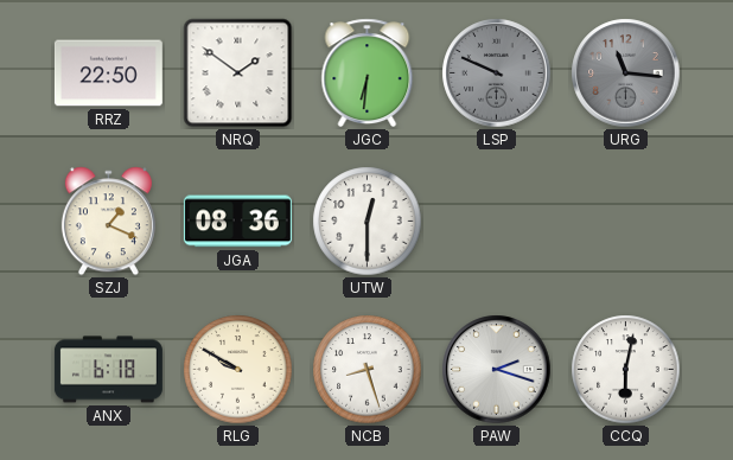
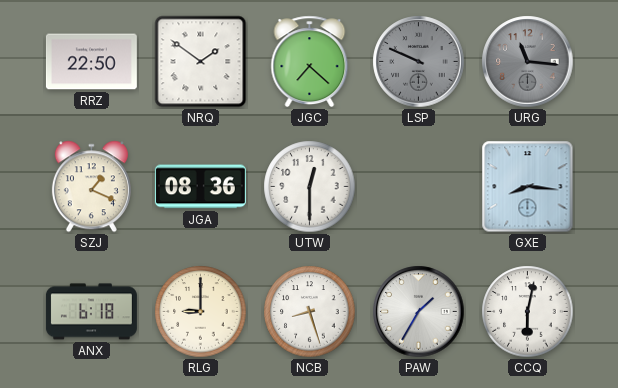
JGC: 6:31 -> 7:22 (310, 62)
GXE: none -> 8:16 (528, 187)
RLG: 9:50 -> 9:00 (201, 312)
PAW: 2:18 -> 1:35 (419, 312)
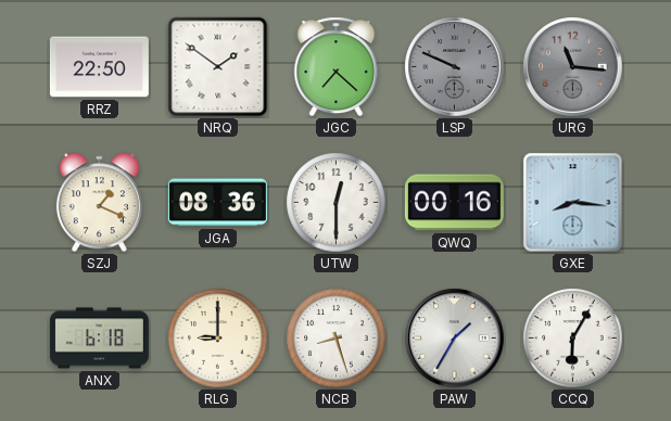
QWQ: none -> 00:16 (454, 203)
CCQ: 6:02 -> 6:05 (573, 339)
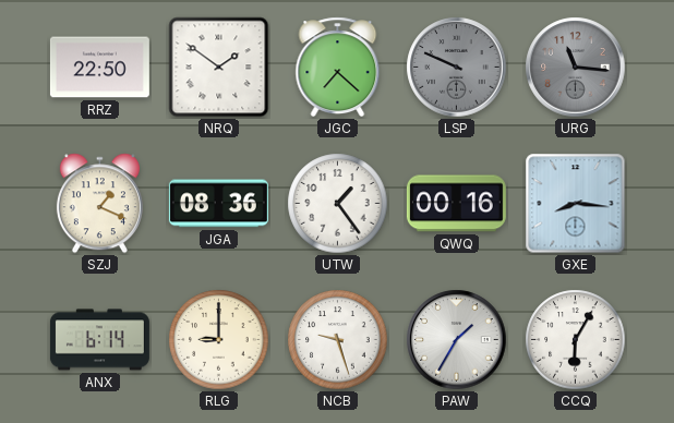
UTW: 12:30 -> 1:24 (338, 204)
ANX: 6:18 -> 6:14 (99, 340)
NCB: 8:27 -> 9:27 (338, 340)
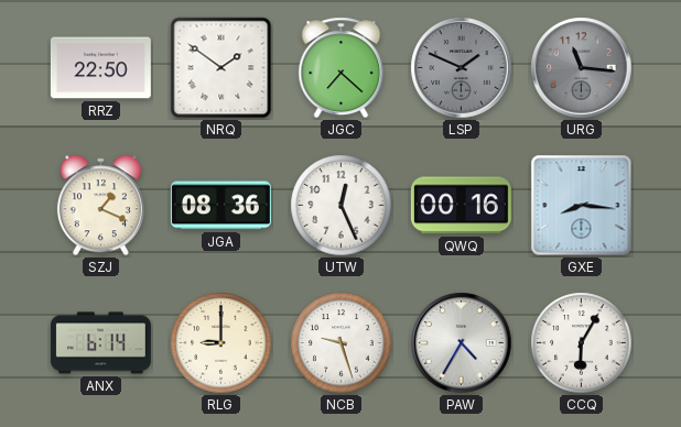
LSP: 9:49 -> 1:49 (462, 68)
UTW: 1:24 -> 12:26 (342, 206)
PAW: 1:35 -> 4:35 (462, 343)
